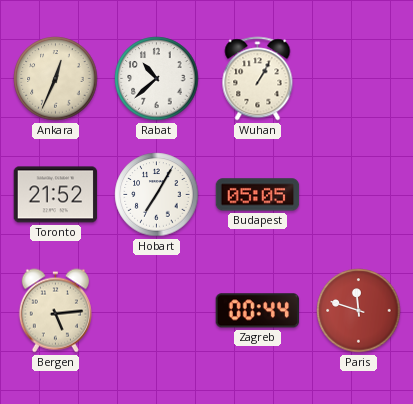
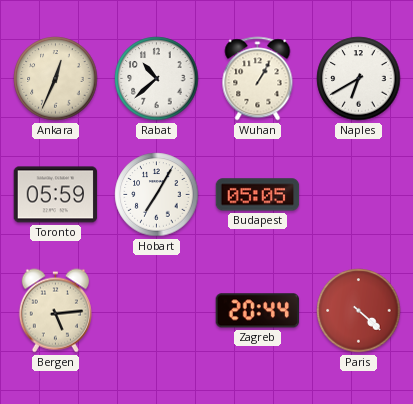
Naples: none -> 6:40 (359, 79)
Toronto: 21:52 -> 05:59 (56, 195)
Zagreb: 00:44 -> 20:44 (258, 311)
Paris: 11:48 -> 4:22 (359, 311)
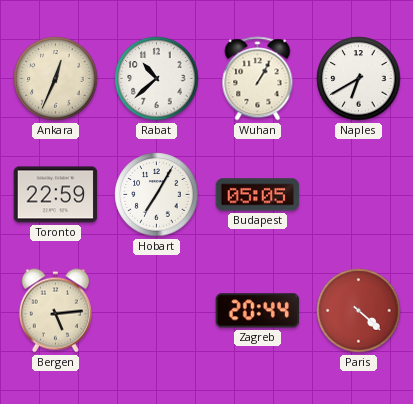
Toronto: 05:59 -> 22:59 (56, 195)
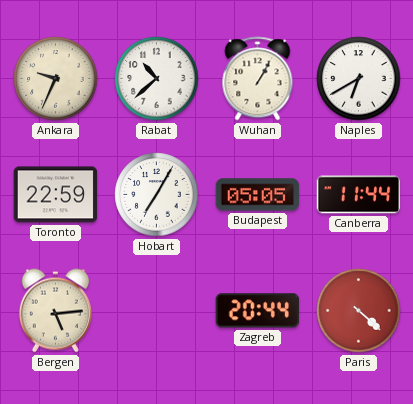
Ankara: 12:34 -> 9:34 (56, 79)
Canberra: none -> 11:44 (359, 195)
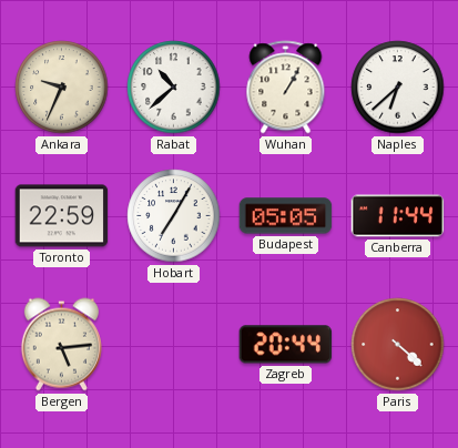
Naples: 6:40 -> 6:38 (398, 88)
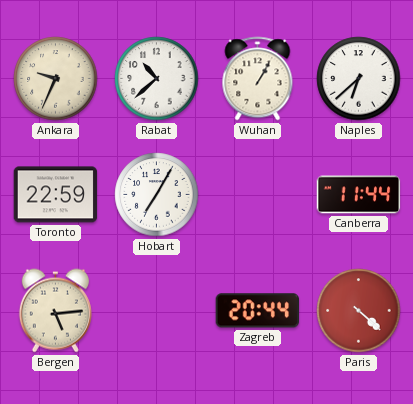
Budapest: 05:05 -> none (286, 216)
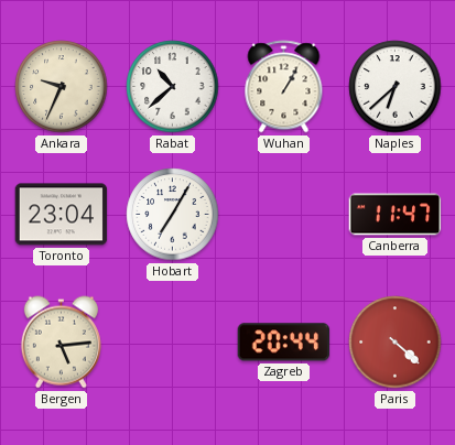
Toronto: 22:59 -> 23:04 (62, 215)
Canberra: 11:44 -> 11:47 (396, 215)
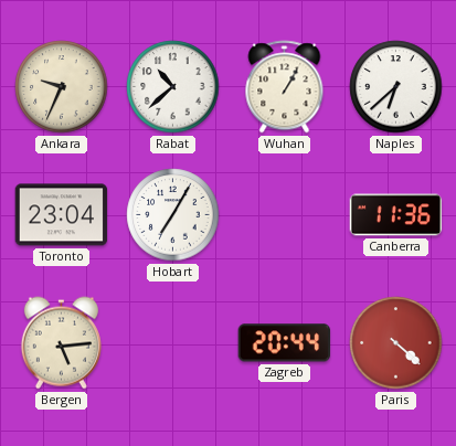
Canberra: 11:47 -> 11:36 (396, 215)
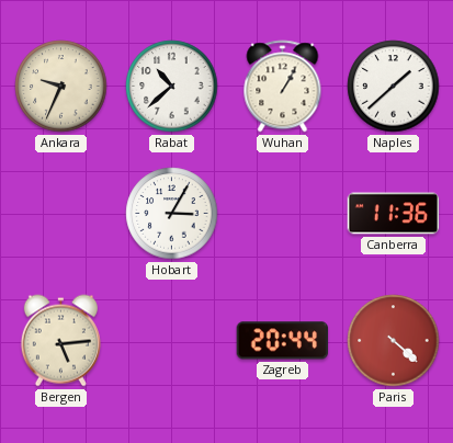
Naples: 6:38 -> 1:38 (394, 87)
Toronto: 23:04 -> none (62, 215)
Hobart: 7:05 -> 3:05 (172, 214)
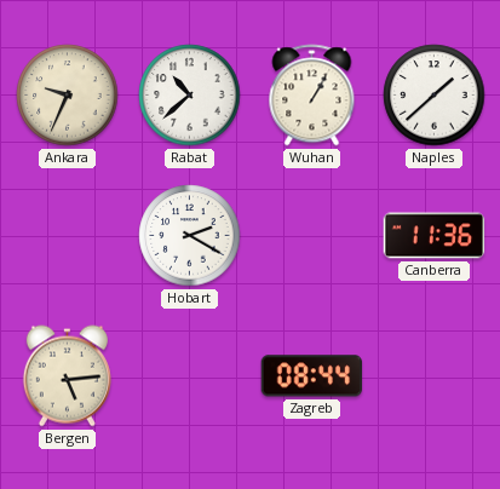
Hobart: 3:05 -> 2:20 (190, 236)
Zagreb: 20:44 -> 08:44 (312, 376)
Paris: 4:22 -> none (394, 341)
